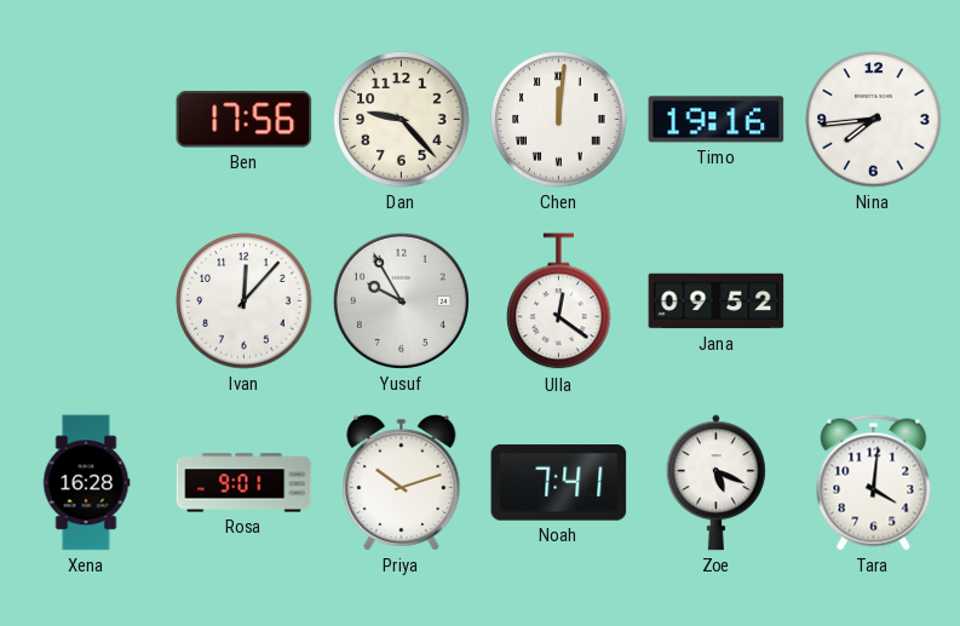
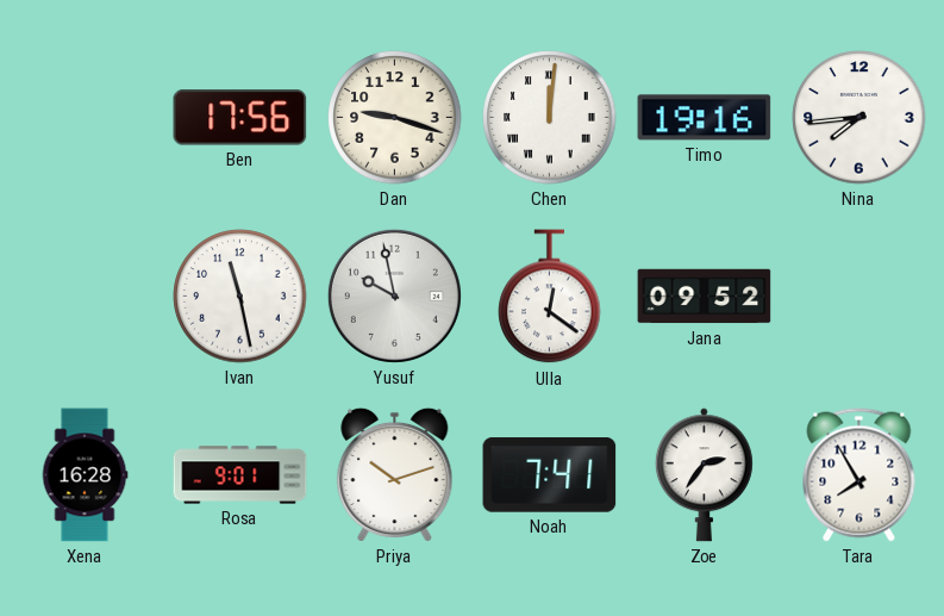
Dan: 9:23 -> 9:18 (395, 118)
Ivan: 12:07 -> 11:28 (240, 297)
Yusuf: 9:55 -> 9:58 (394, 295)
Zoe: 5:19 -> 2:36 (704, 475)
Tara: 4:01 -> 7:55 (859, 475)
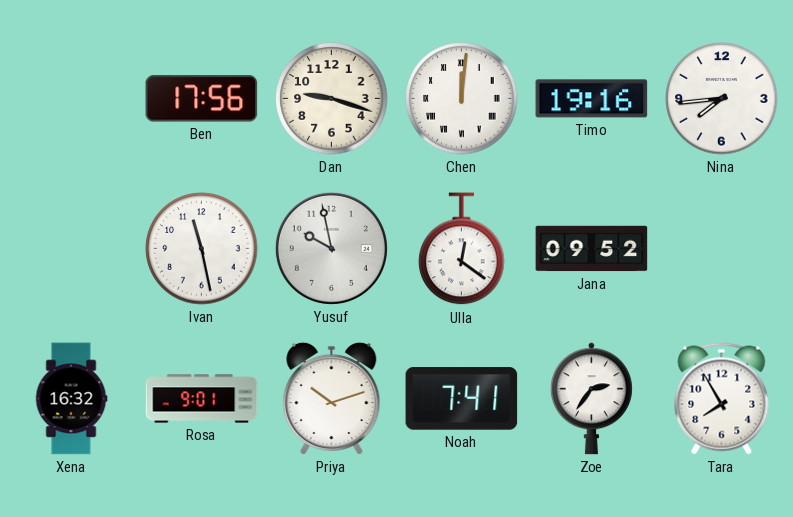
Xena: 16:28 -> 16:32 (71, 399)
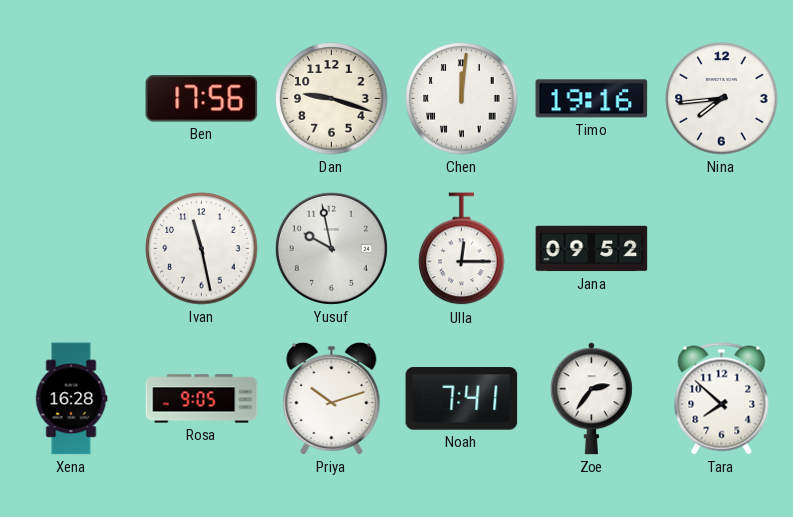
Ulla: 12:21 -> 12:15 (462, 249)
Xena: 16:32 -> 16:28 (71, 399)
Rosa: 9:01 -> 9:05 (202, 399)
Tara: 7:55 -> 7:52 (722, 399)
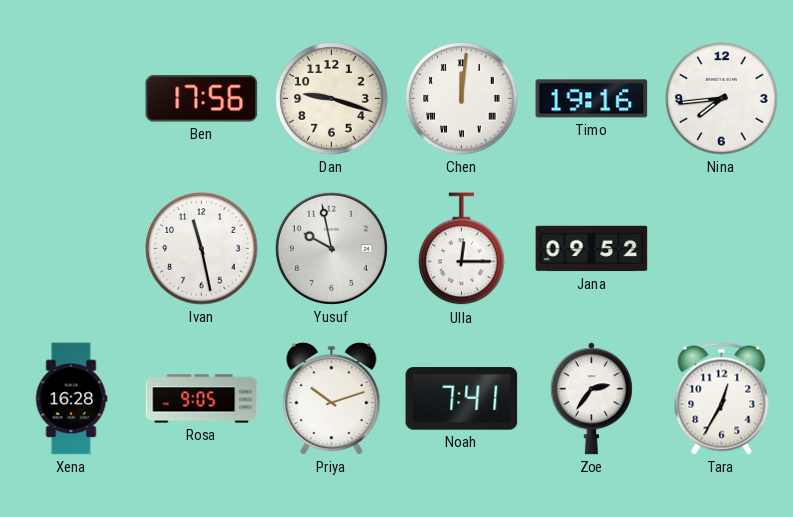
Tara: 7:52 -> 12:35 (722, 399)
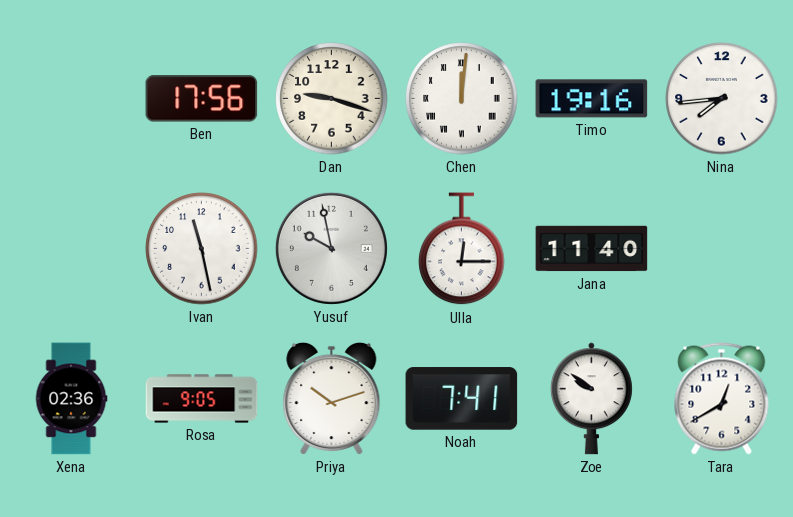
Jana: 09:52 -> 11:40 (592, 249)
Xena: 16:28 -> 02:36 (71, 399)
Zoe: 2:36 -> 9:51 (591, 399)
Tara: 12:35 -> 12:40 (722, 399)
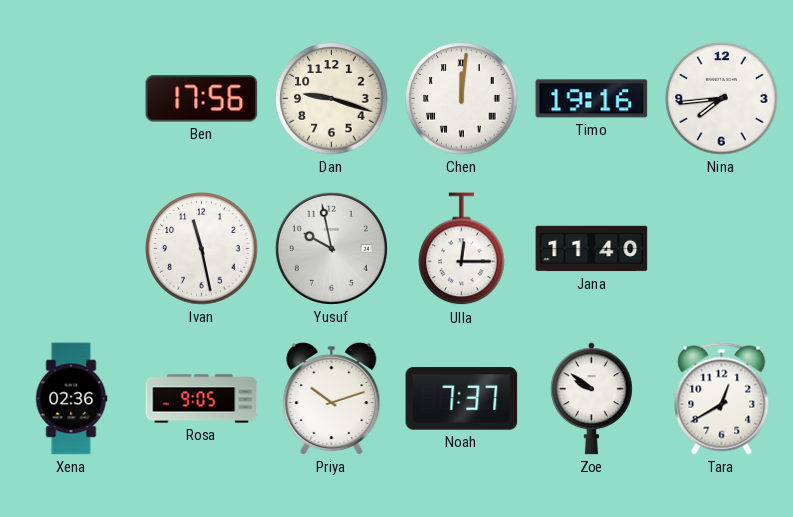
Noah: 7:41 -> 7:37 (462, 399)
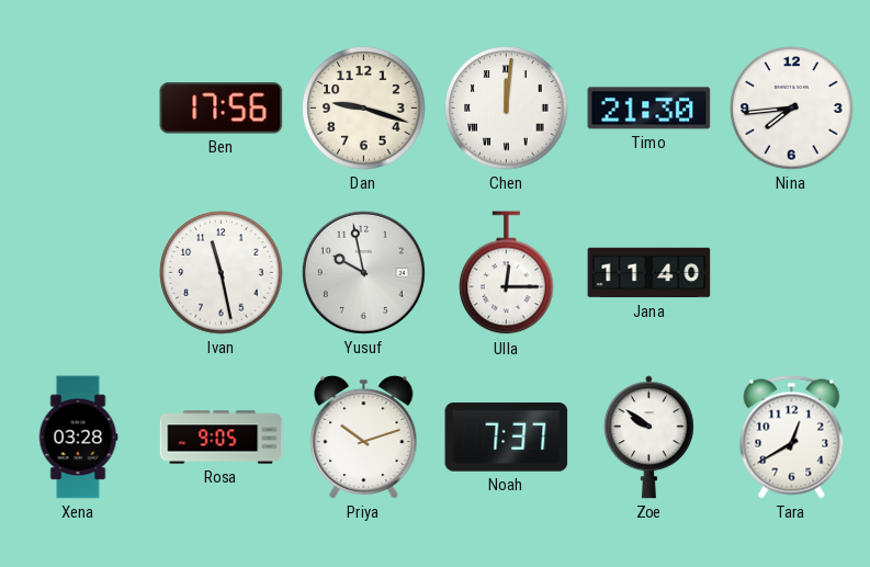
Timo: 19:16 -> 21:30 (649, 109)
Xena: 02:36 -> 03:28 (78, 438)
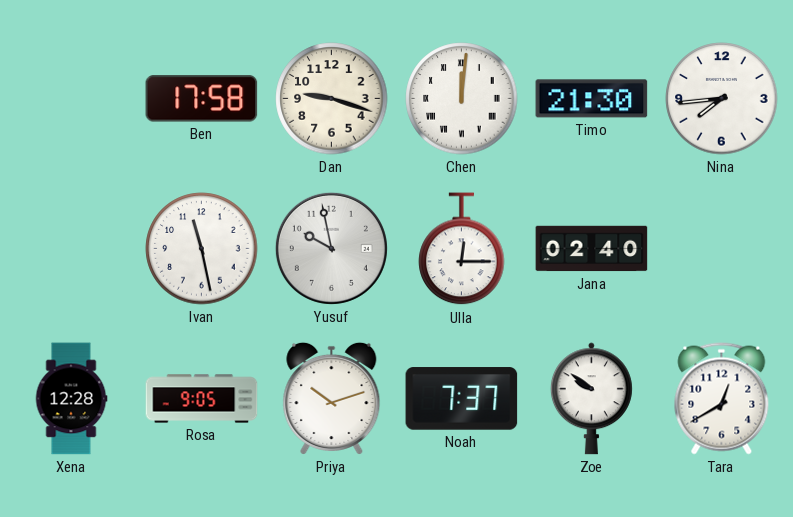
Ben: 17:56 -> 17:58 (202, 99)
Jana: 11:40 -> 02:40 (592, 249)
Xena: 03:28 -> 12:28 (71, 399)
